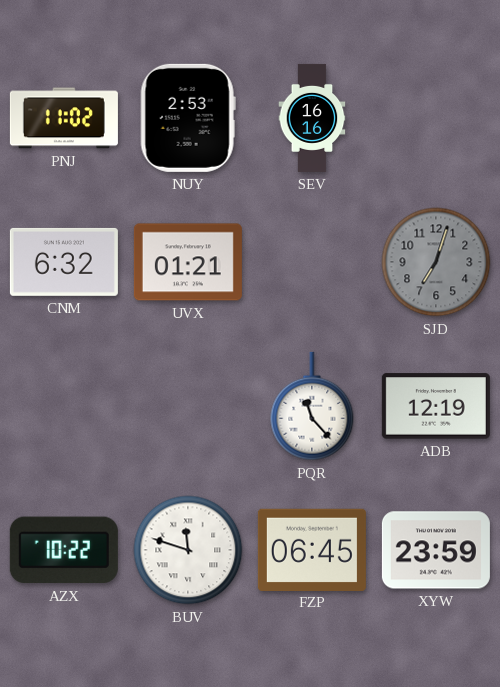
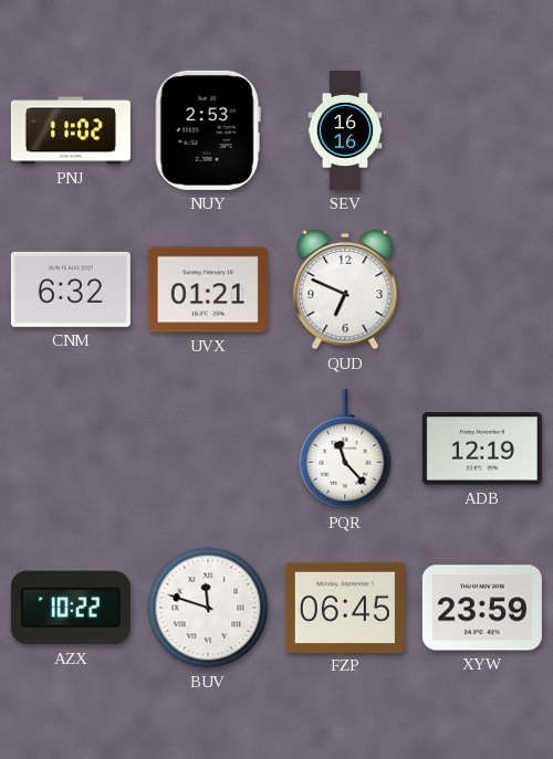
QUD: none -> 6:49 (345, 289)
SJD: 7:03 -> none (436, 262)
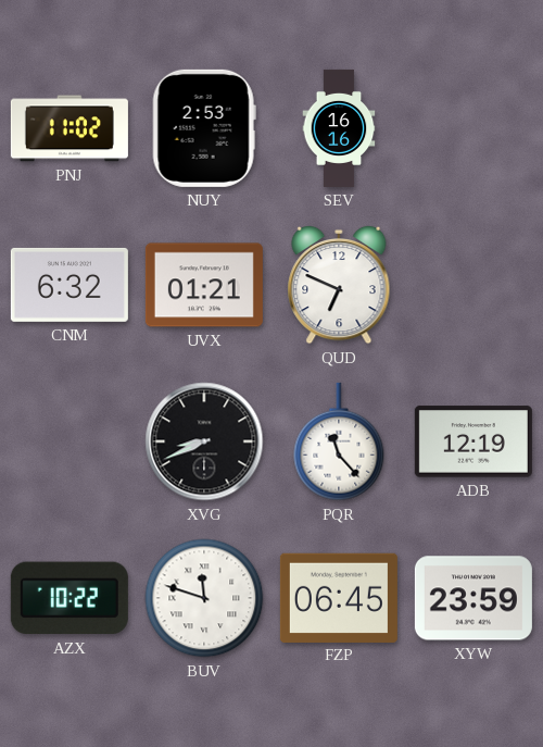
XVG: none -> 8:41 (204, 441)
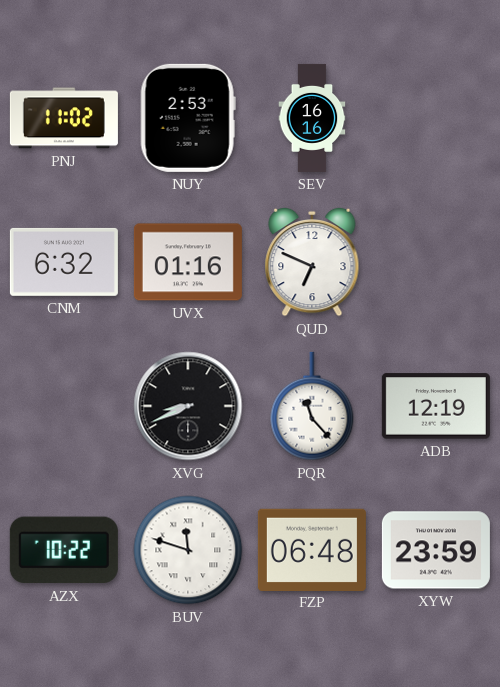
UVX: 01:21 -> 01:16 (188, 262)
FZP: 06:45 -> 06:48 (312, 549)
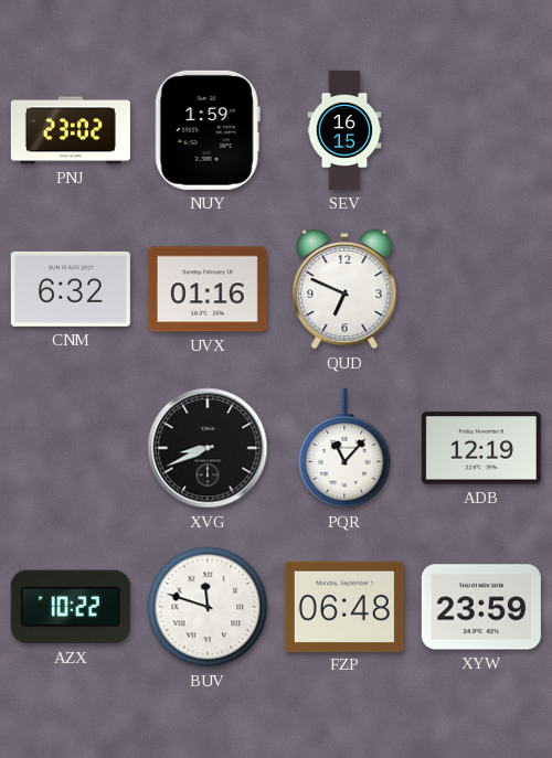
PNJ: 11:02 -> 23:02 (71, 130)
NUY: 2:53 -> 1:59 (208, 130)
SEV: 16:16 -> 16:15 (344, 130)
PQR: 11:23 -> 11:07 (344, 448)
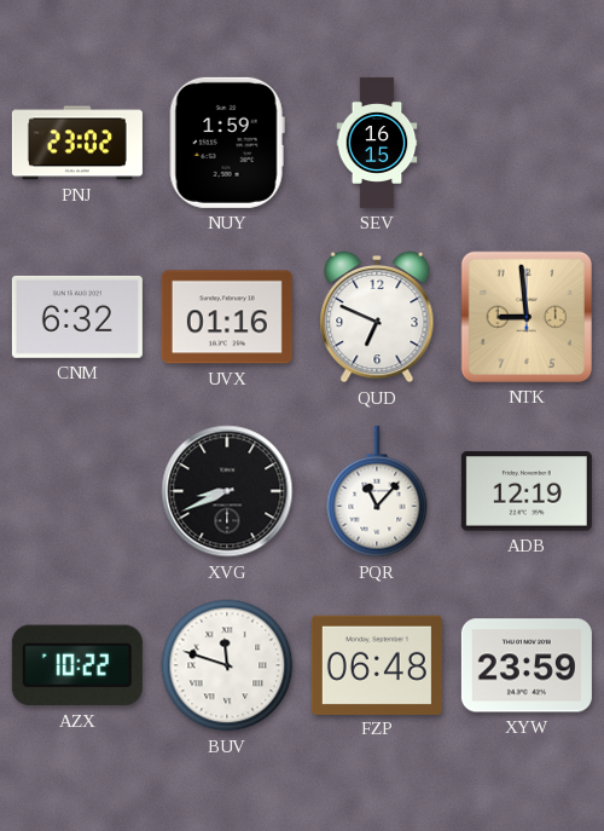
NTK: none -> 8:59 (527, 317)
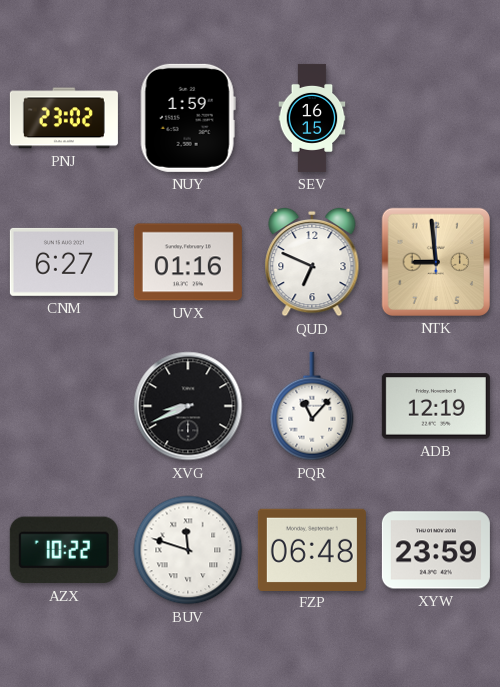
CNM: 6:32 -> 6:27 (64, 262)
